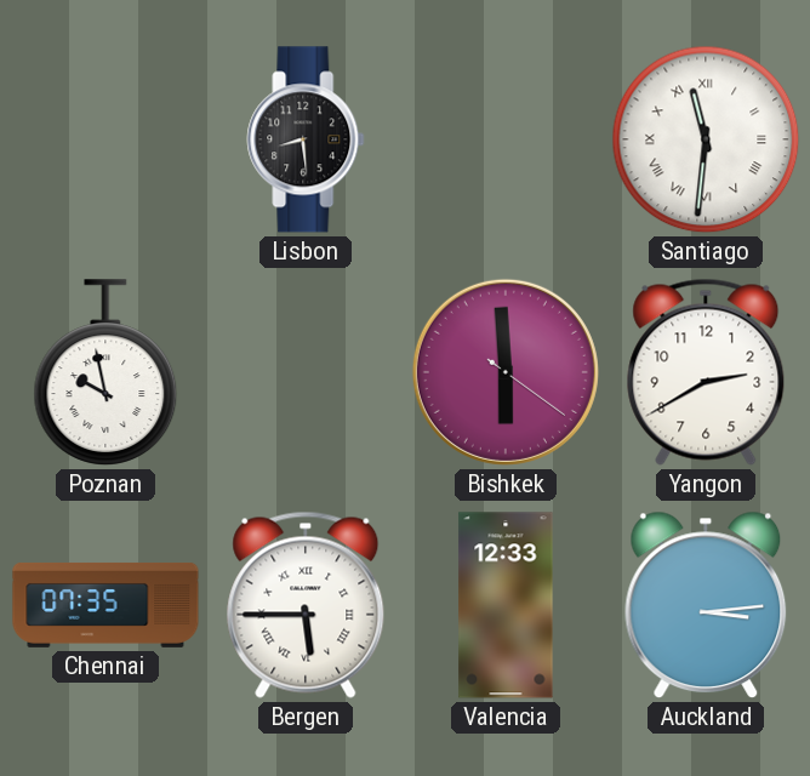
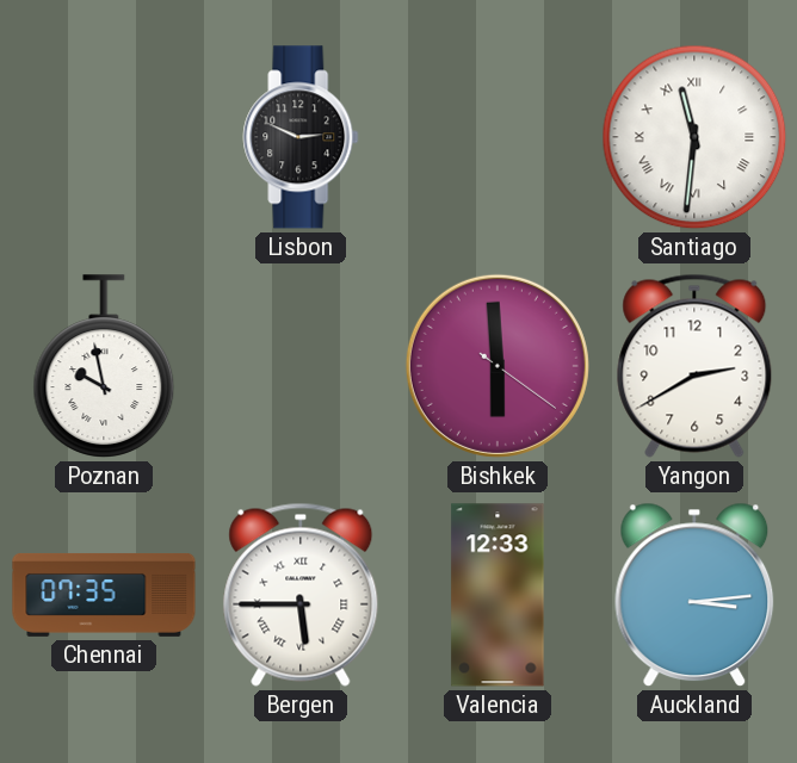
Lisbon: 8:29 -> 2:49 (301, 137)
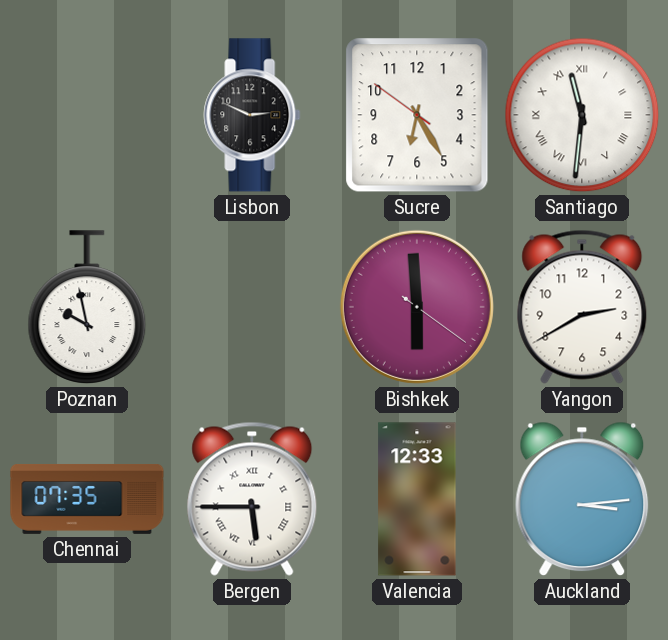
Sucre: none -> 6:24 (417, 115)
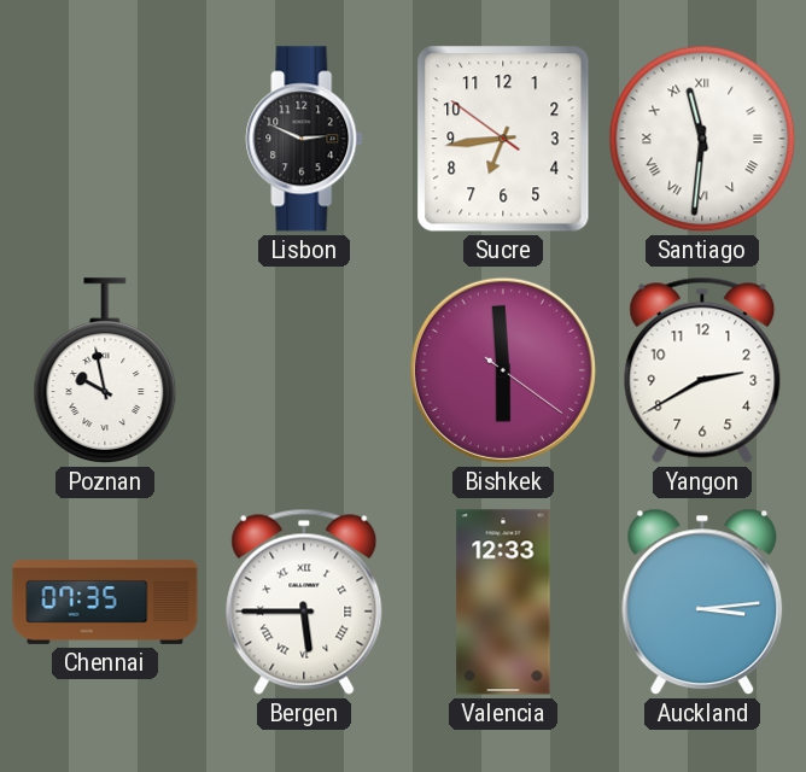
Sucre: 6:24 -> 6:43 (503, 139)
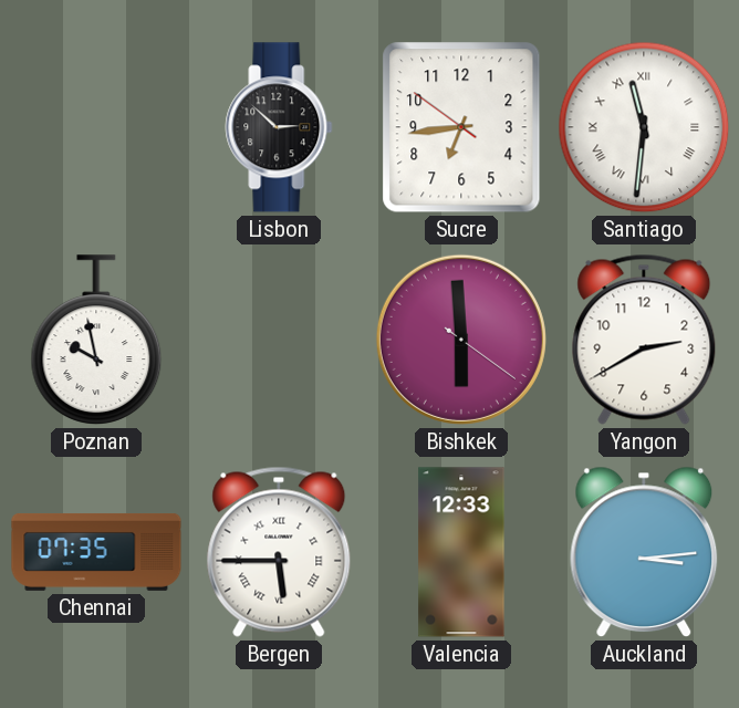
Lisbon: 2:49 -> 2:52 (279, 127)
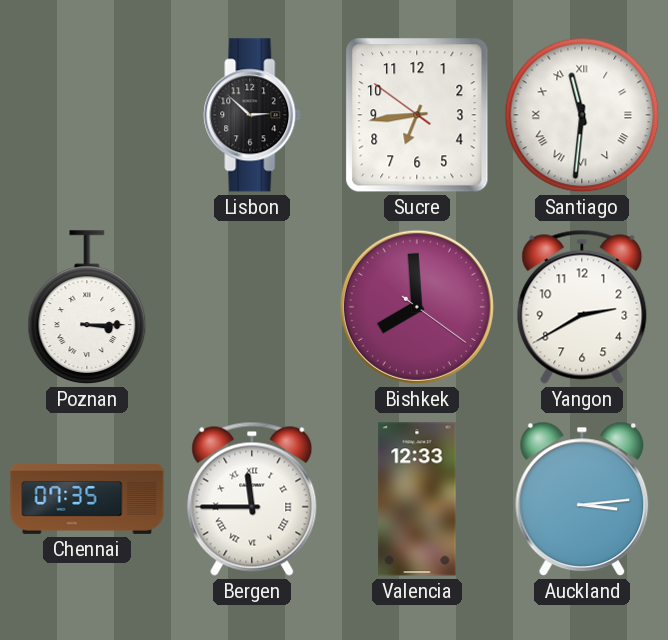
Poznan: 9:58 -> 3:15 (87, 307)
Bishkek: 5:59 -> 7:59 (417, 307)
Bergen: 5:45 -> 11:45 (252, 499)
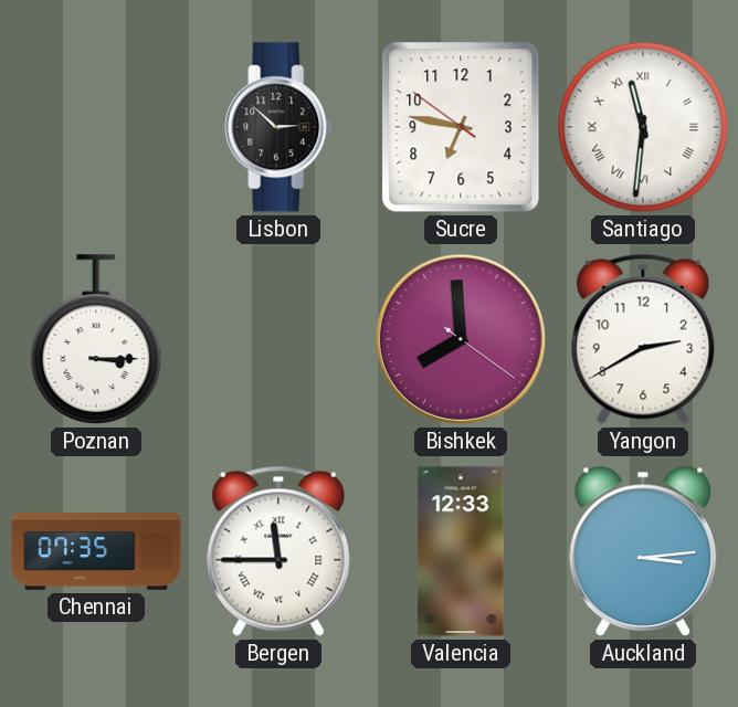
Sucre: 6:43 -> 6:46 (461, 127)
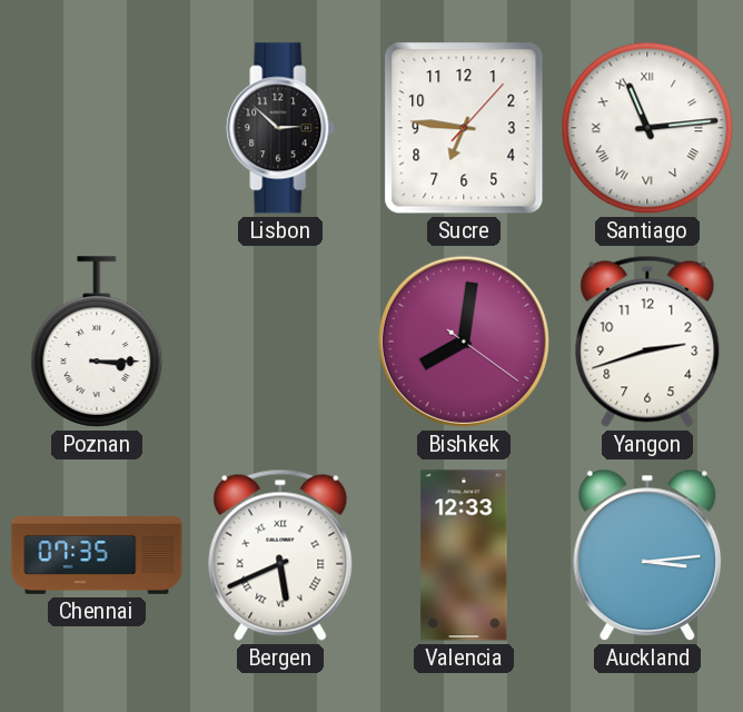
Sucre: 6:46:51 -> 6:46:07 (464, 128)
Santiago: 11:31 -> 11:14 (647, 128)
Bishkek: 7:59 -> 8:01 (464, 342)
Yangon: 2:40 -> 2:42 (647, 342)
Bergen: 11:45 -> 5:41 (280, 555)
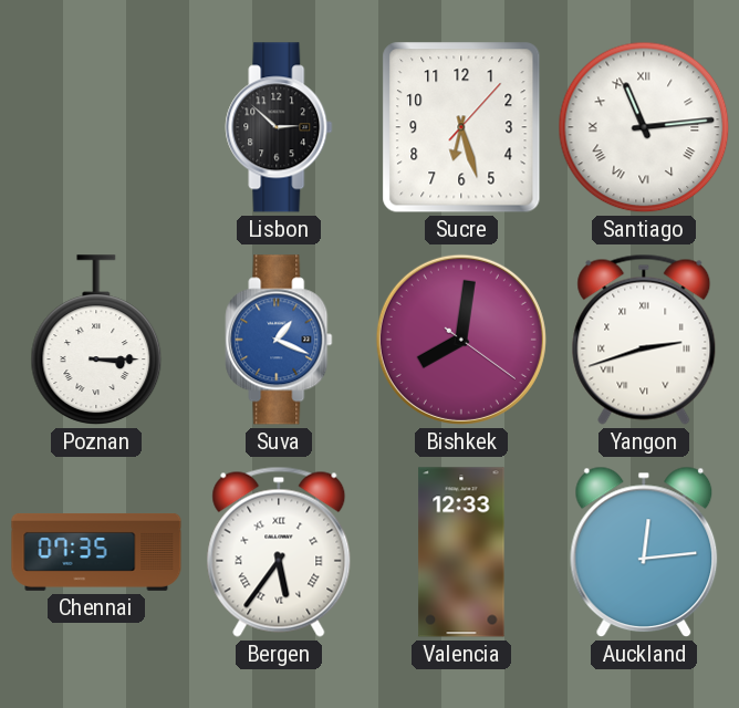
Sucre: 6:46 -> 6:27 (461, 127)
Suva: none -> 1:19 (279, 340)
Yangon numerals: Arabic -> Roman (644, 340)
Bergen: 5:41 -> 5:36 (279, 552)
Auckland: 3:14 -> 12:14 (644, 552)
